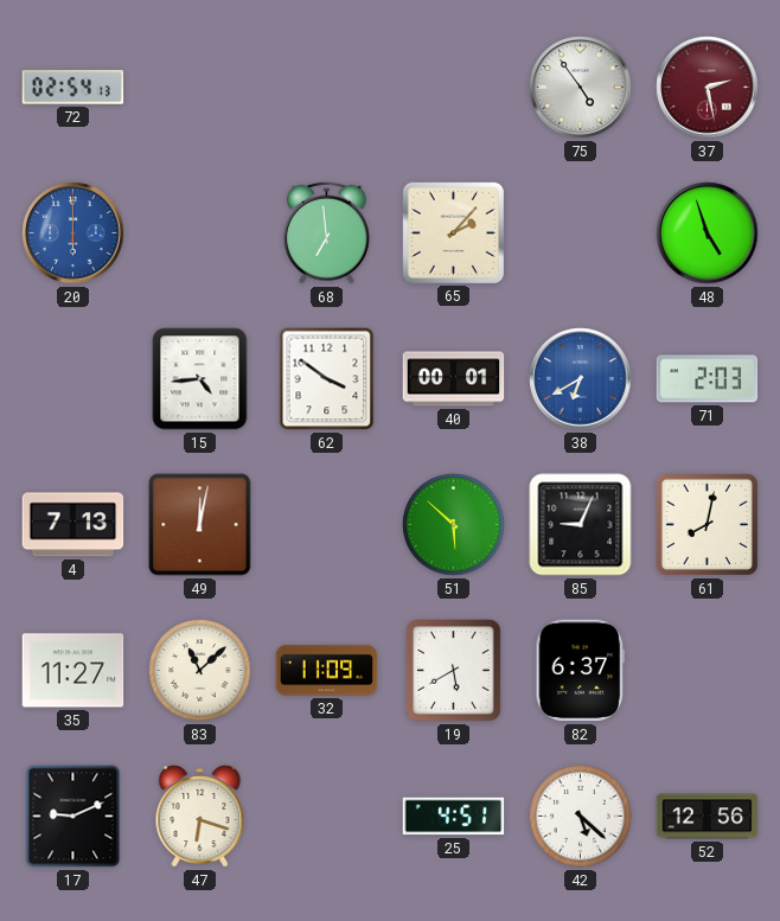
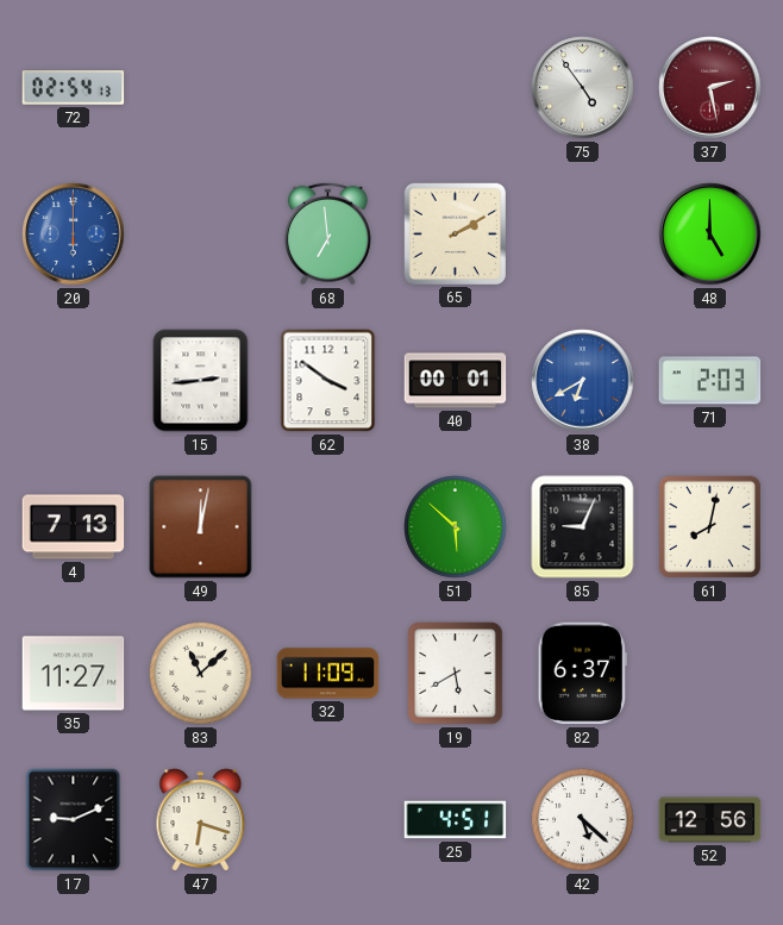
65: 2:07 -> 2:10 (455, 233)
48: 4:57 -> 5:00 (710, 235)
15: 4:44 -> 2:44 (201, 381)
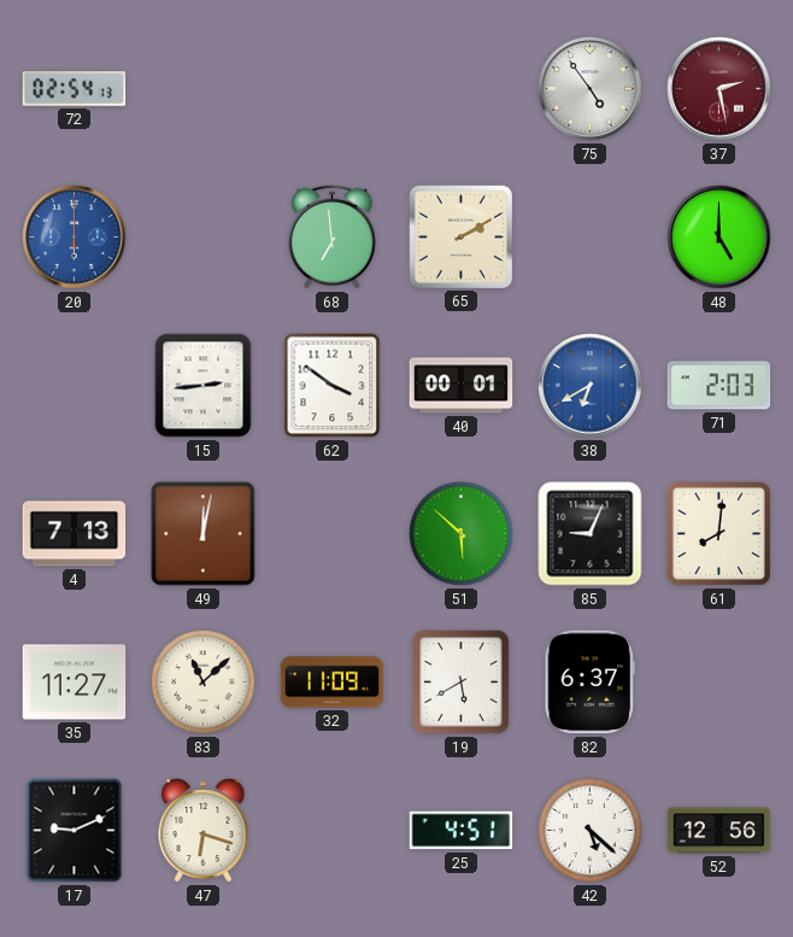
61: 8:02 -> 8:01 (718, 533)
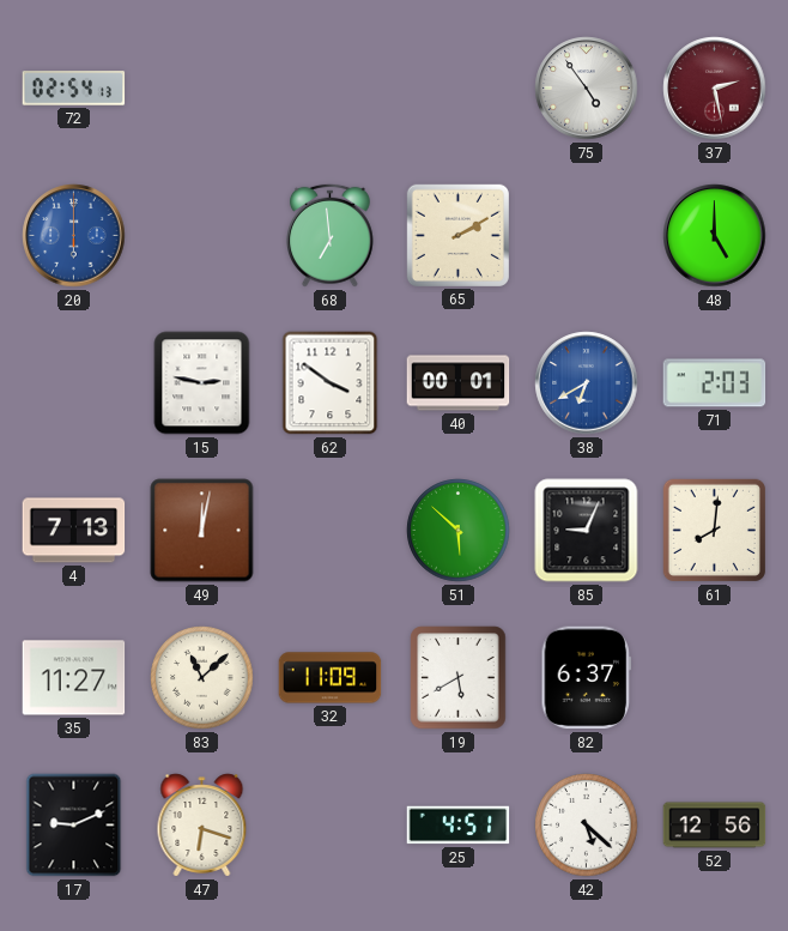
15: 2:44 -> 2:47 (202, 383)
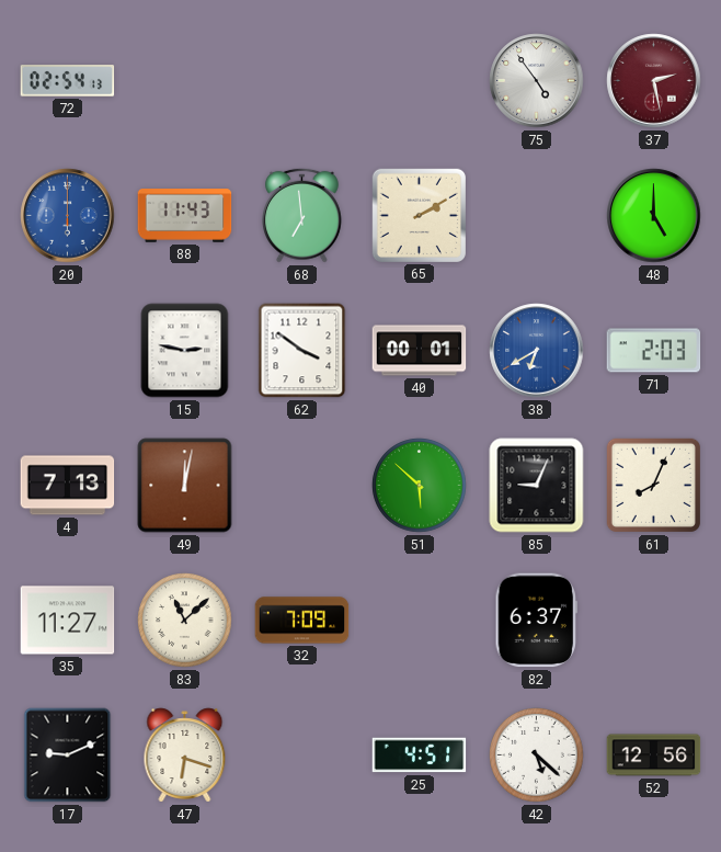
88: none -> 11:43 (185, 216)
61: 8:01 -> 8:04 (653, 485)
32: 11:09 -> 7:09 (302, 621)
19: 5:40 -> none (459, 678)
